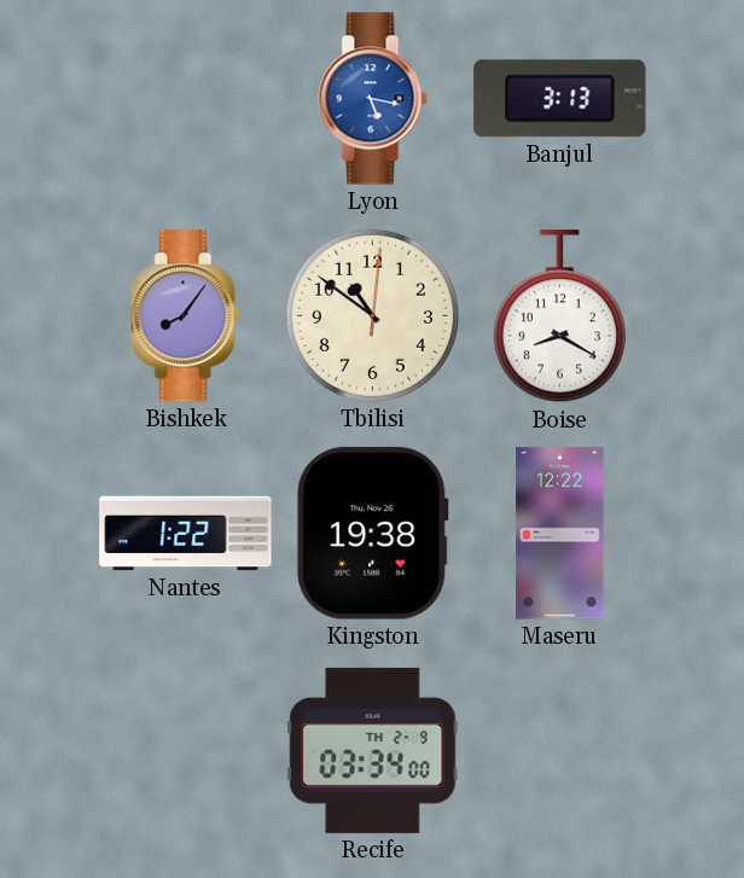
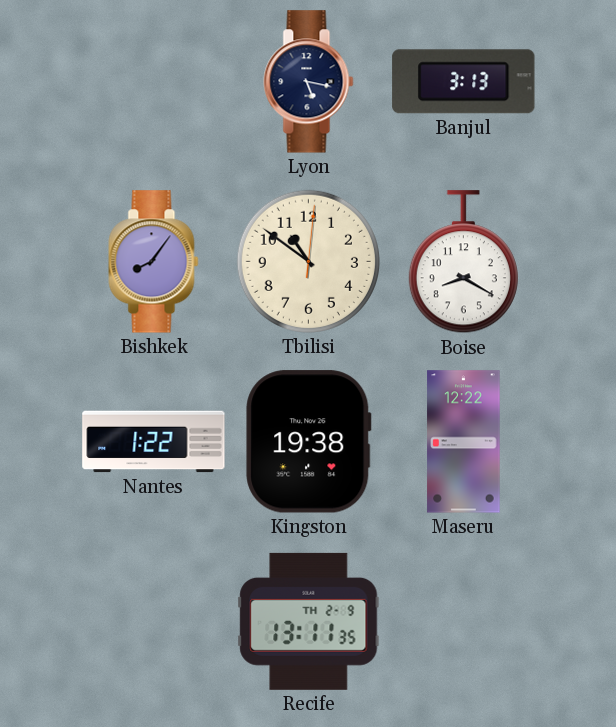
Lyon dial: blue -> navy (309, 82)
Recife: 03:34 -> 13:11 (309, 621)
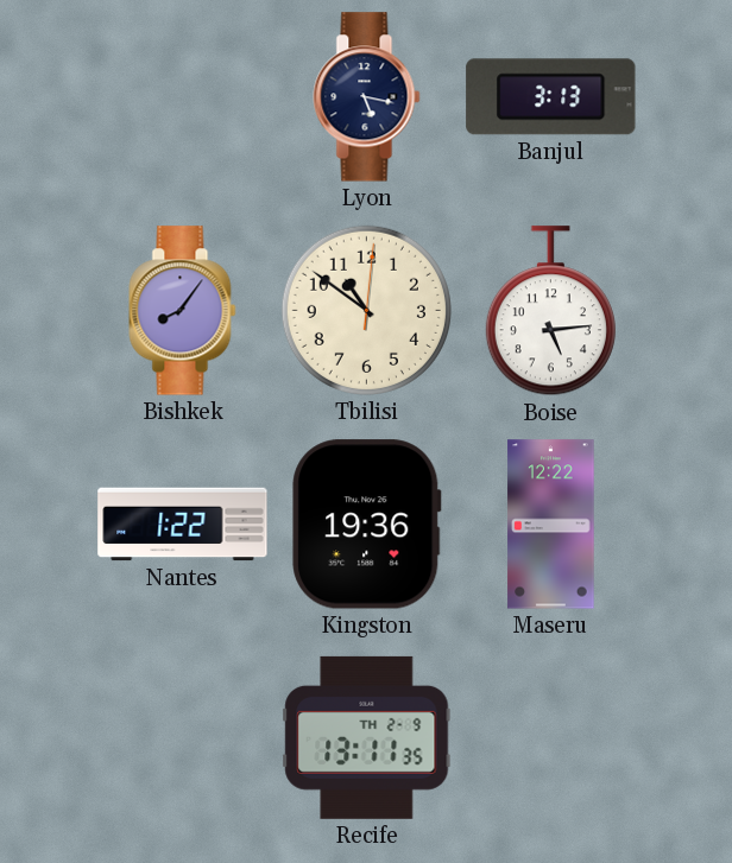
Boise: 8:20 -> 5:14 (550, 311)
Kingston: 19:38 -> 19:36 (367, 525)
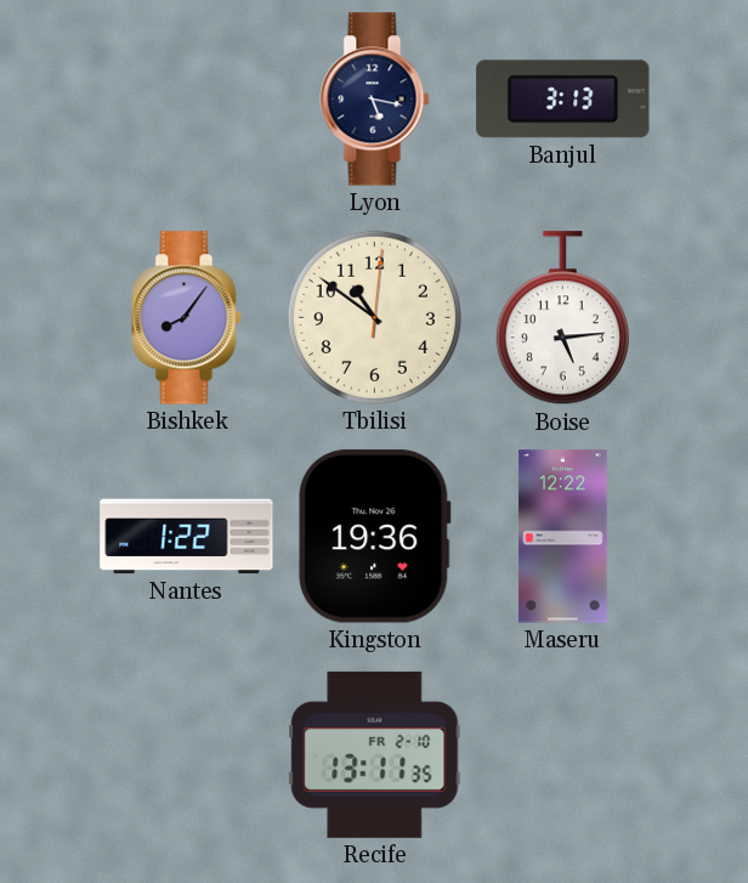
Recife date: TH 2-9 -> FR 2-10 (375, 754)
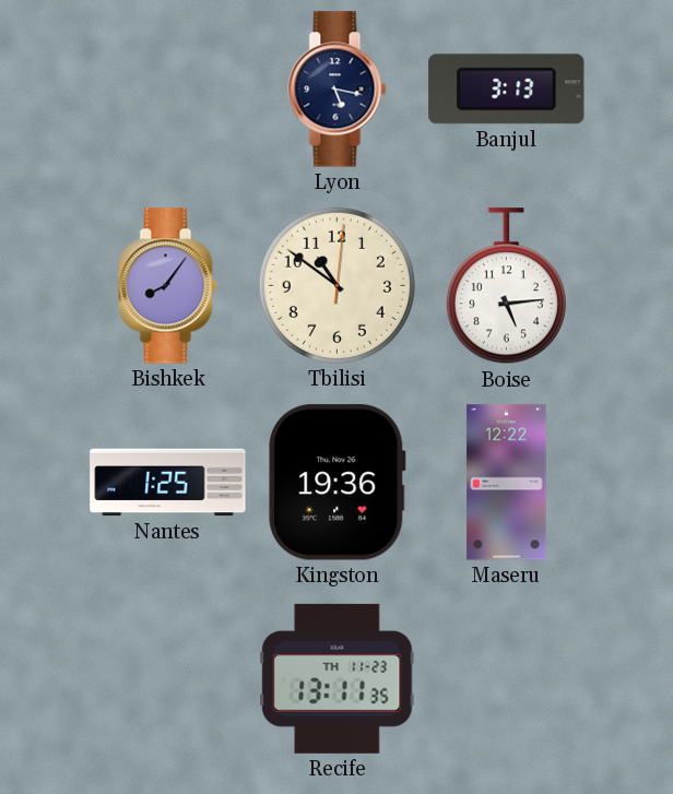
Nantes: 1:22 -> 1:25 (168, 483)
Recife date: FR 2-10 -> TH 11-23 (338, 678)
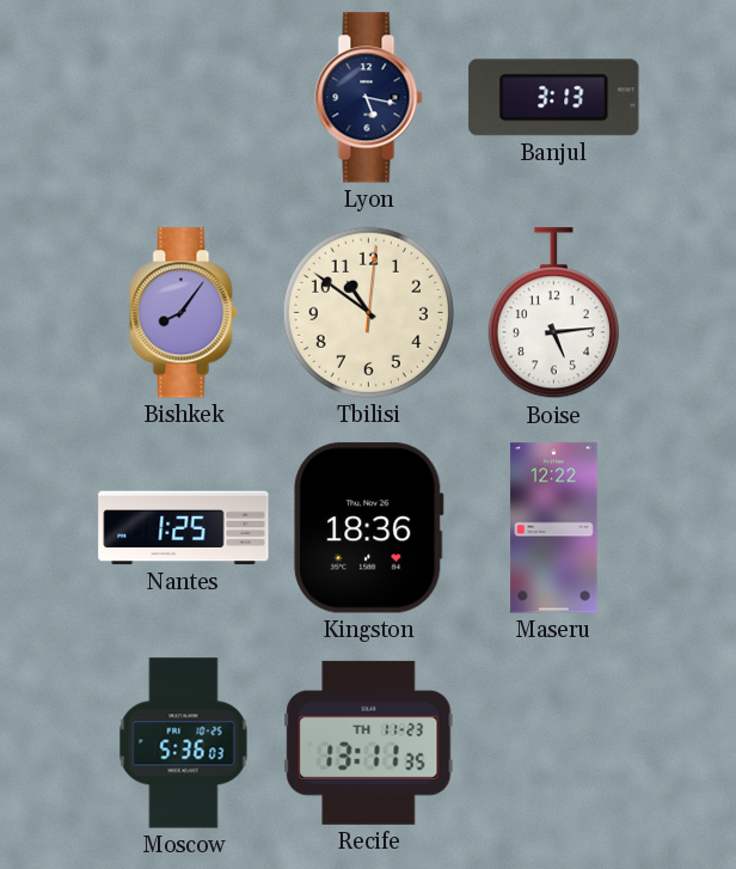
Kingston: 19:36 -> 18:36 (369, 528)
Moscow: none -> 5:36 (184, 743)
